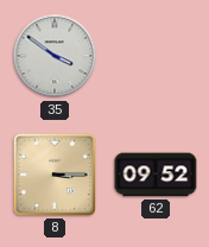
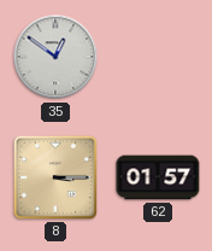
35: 3:51 -> 12:51 (55, 57)
62: 09:52 -> 01:57 (158, 177)
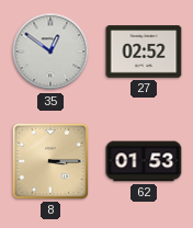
27: none -> 02:52 (144, 52)
62: 01:57 -> 01:53 (144, 161)
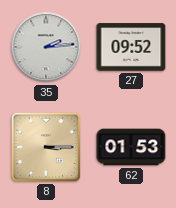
35: 12:51 -> 2:14 (46, 47)
27: 02:52 -> 09:52 (131, 47)
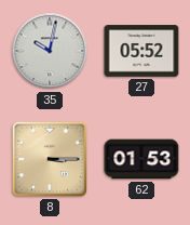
35: 2:14 -> 10:02 (50, 51)
27: 09:52 -> 05:52 (141, 51)
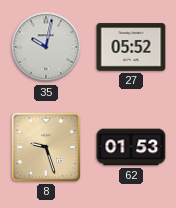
8: 3:15 -> 9:27 (46, 147)
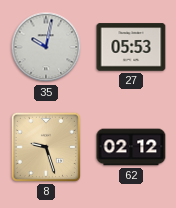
27: 05:52 -> 05:53 (131, 47)
62: 01:53 -> 02:12 (131, 147)
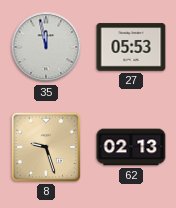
35: 10:02 -> 11:58 (46, 47)
62: 02:12 -> 02:13 (131, 147)
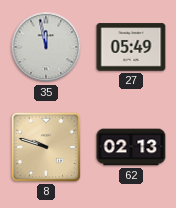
27: 05:53 -> 05:49 (131, 47)
8: 9:27 -> 9:48 (46, 147)
